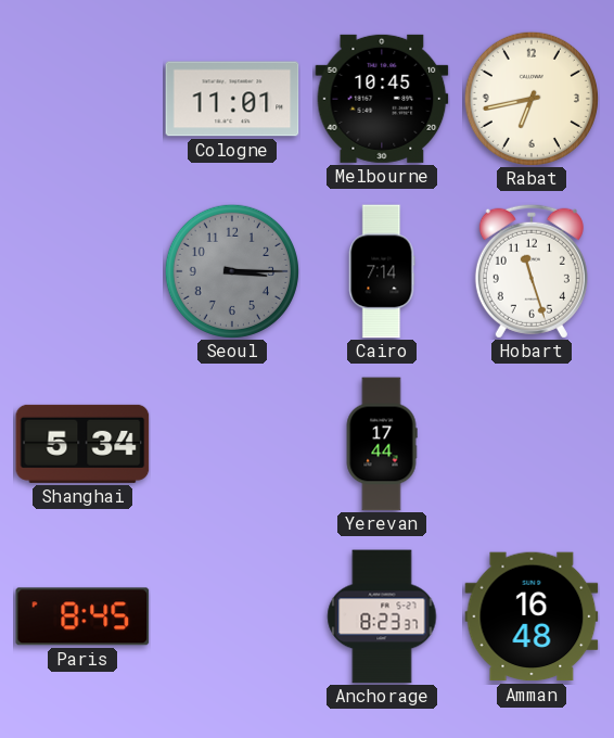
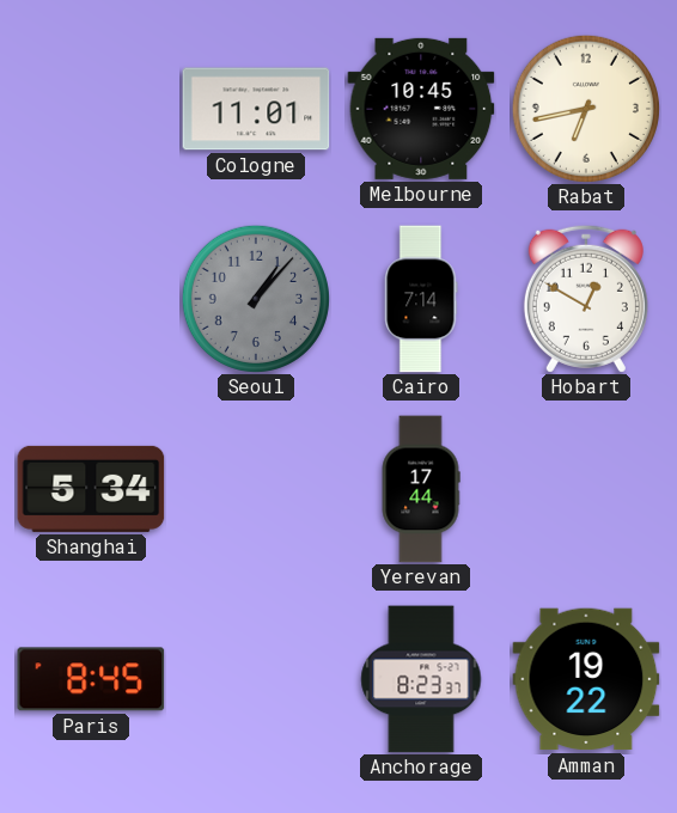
Seoul: 3:15 -> 1:07 (256, 299)
Hobart: 11:27 -> 12:50 (586, 299)
Amman: 16:48 -> 19:22 (586, 679)
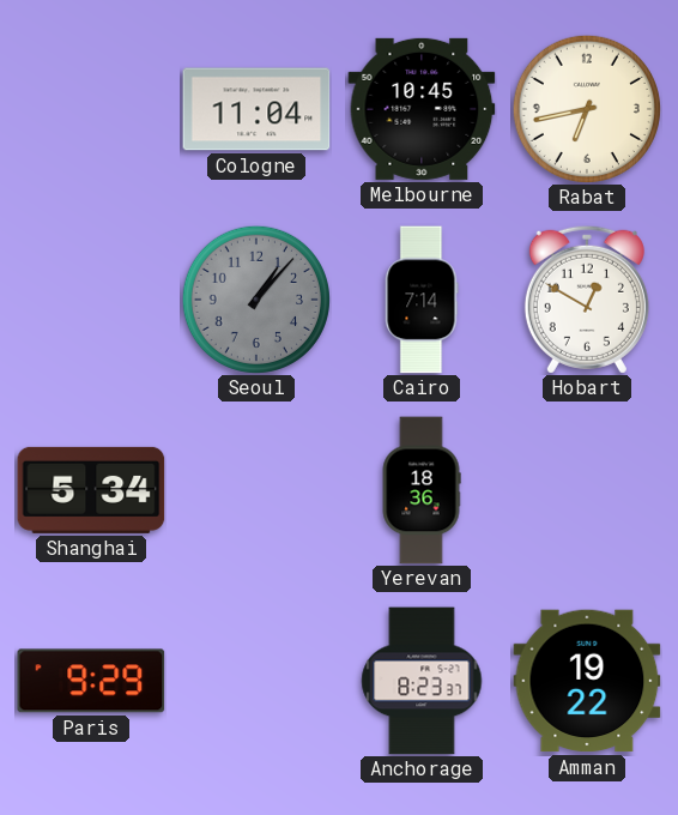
Cologne: 11:01 -> 11:04 (256, 109)
Yerevan: 17:44 -> 18:36 (422, 490)
Paris: 8:45 -> 9:29 (91, 681)
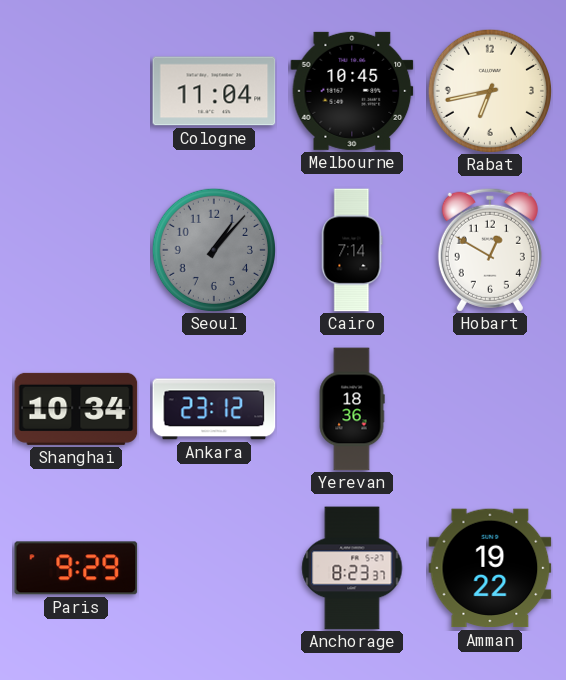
Shanghai: 5:34 -> 10:34 (76, 409)
Ankara: none -> 23:12 (214, 409)
